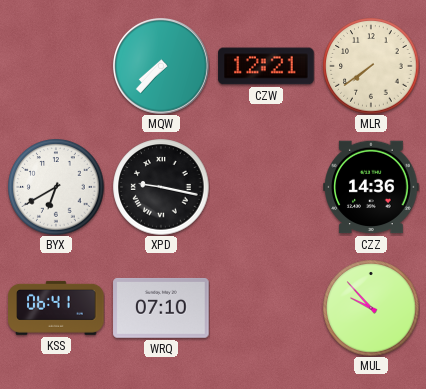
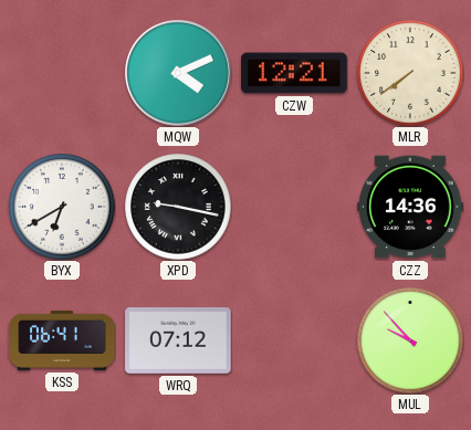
MQW: 7:37 -> 4:11 (179, 74)
WRQ: 07:10 -> 07:12 (178, 340)
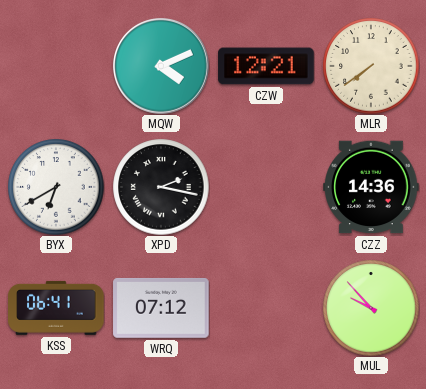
XPD: 9:17 -> 2:17 (161, 187)
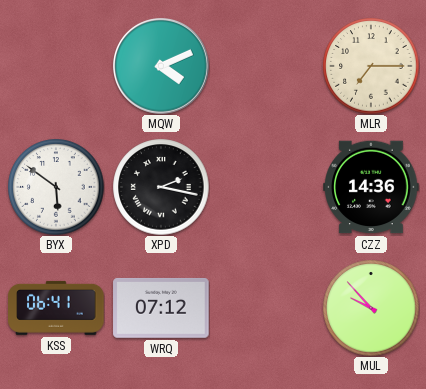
CZW: 12:21 -> none (266, 66)
MLR: 7:39 -> 7:15 (371, 66)
BYX: 6:40 -> 5:51 (56, 187)
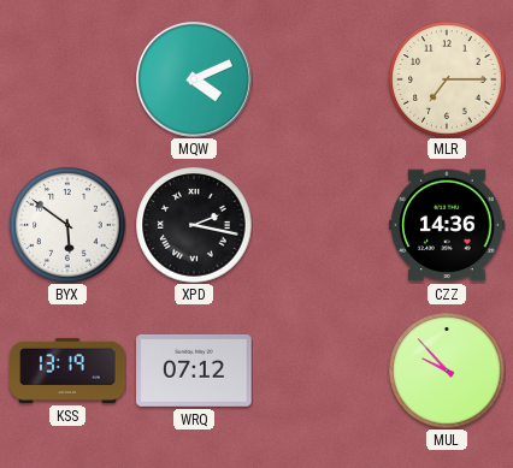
KSS: 06:41 -> 13:19 (67, 371)
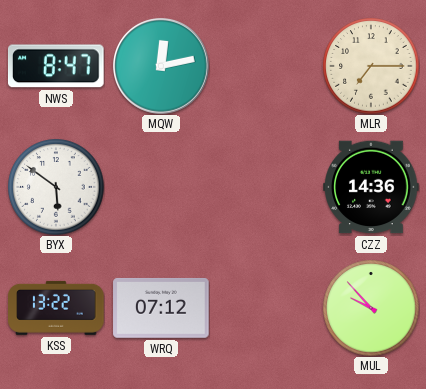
NWS: none -> 8:47 (57, 66)
MQW: 4:11 -> 12:13 (162, 67)
XPD: 2:17 -> none (194, 225)
KSS: 13:19 -> 13:22 (56, 308)
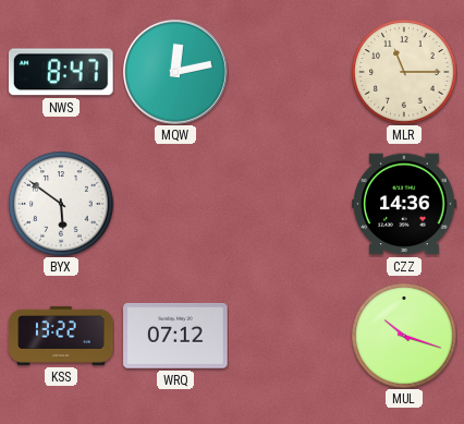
MLR: 7:15 -> 11:15 (404, 72)
MUL: 9:53 -> 10:18 (404, 336)
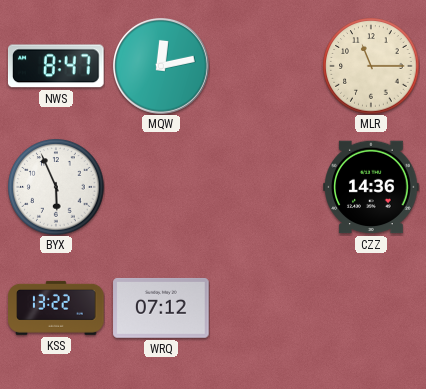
BYX: 5:51 -> 5:56 (56, 187)
MUL: 10:18 -> none (404, 336)
